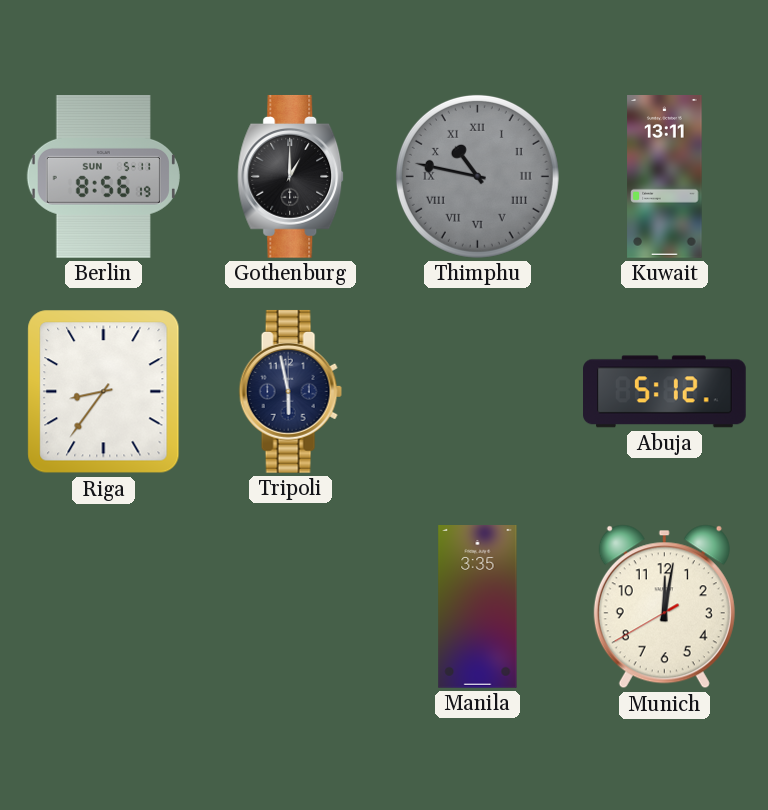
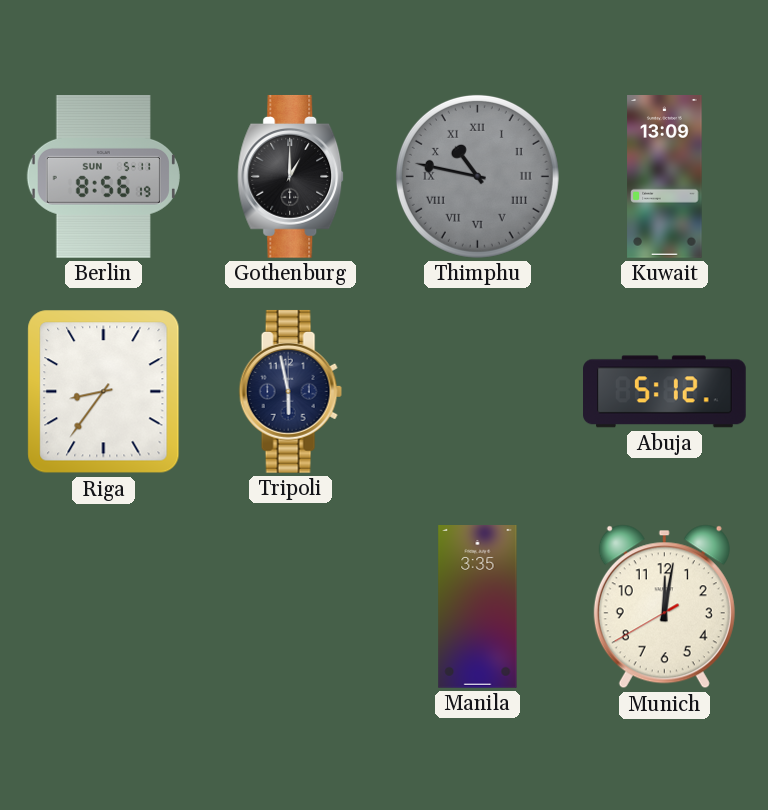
Kuwait: 13:11 -> 13:09 (665, 177)
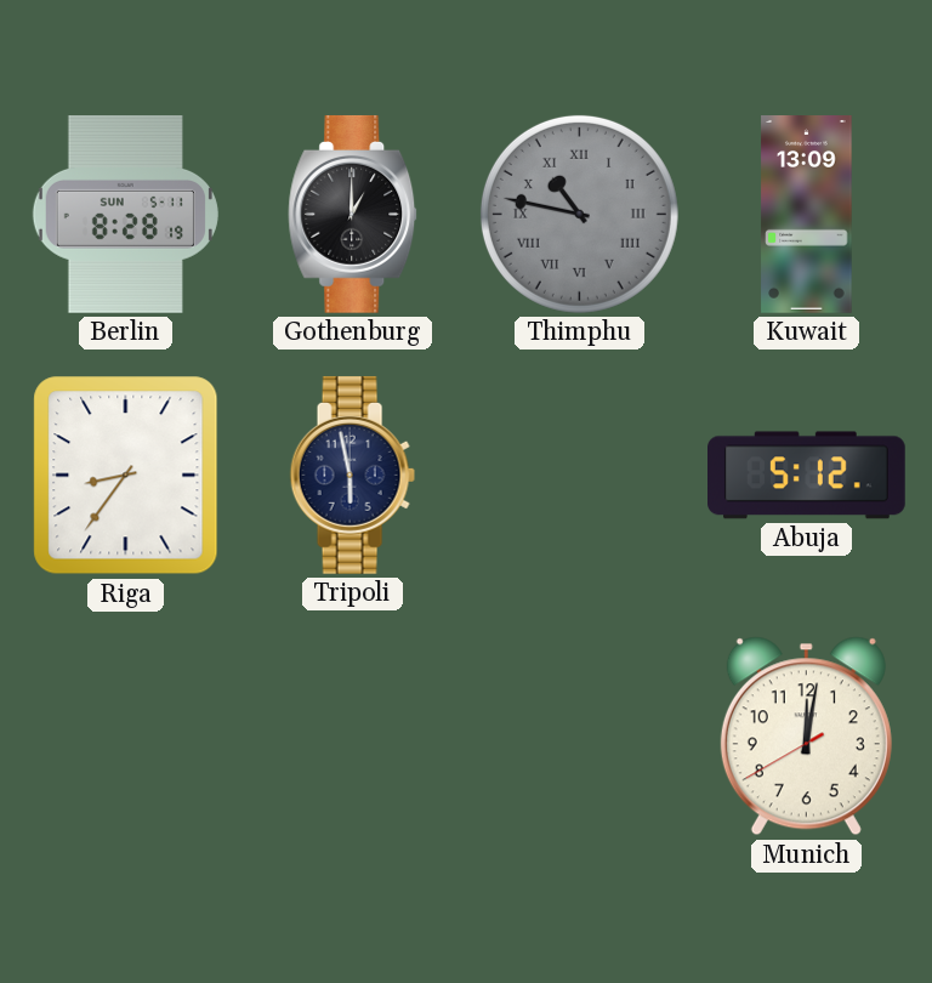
Berlin: 8:56 -> 8:28 (125, 215)
Manila: 3:35 -> none (478, 607)
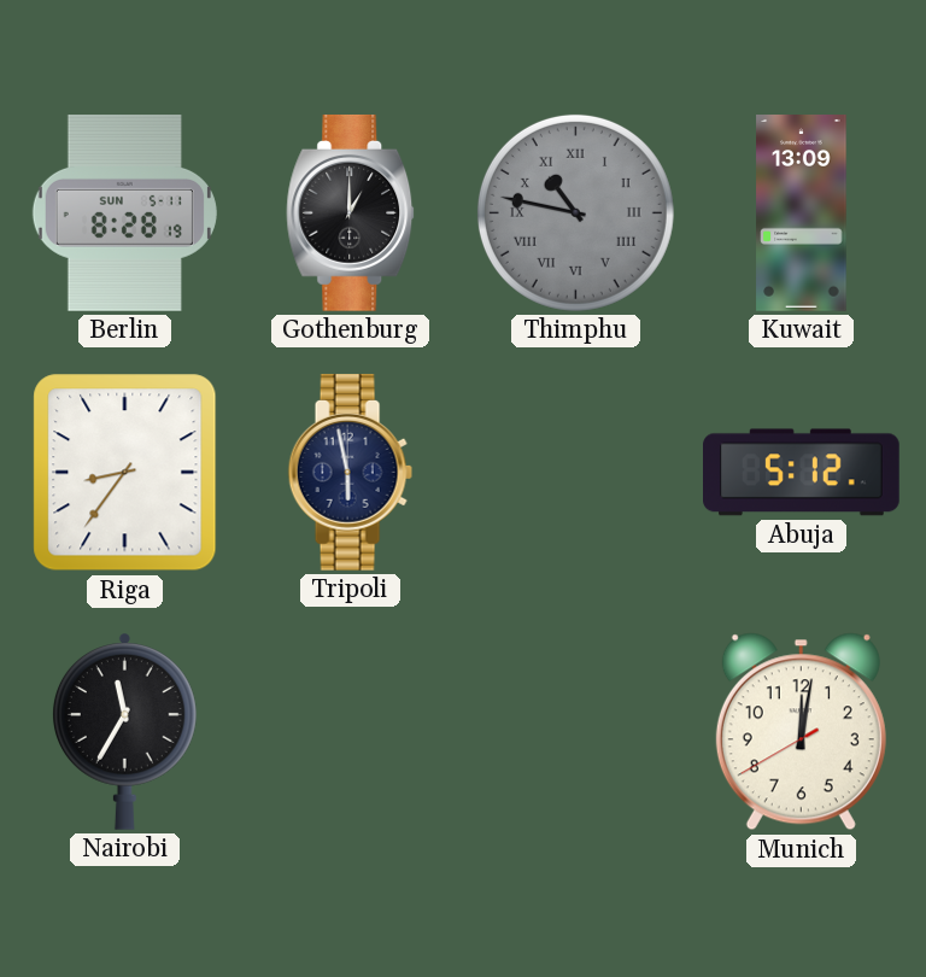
Nairobi: none -> 11:35 (124, 731)
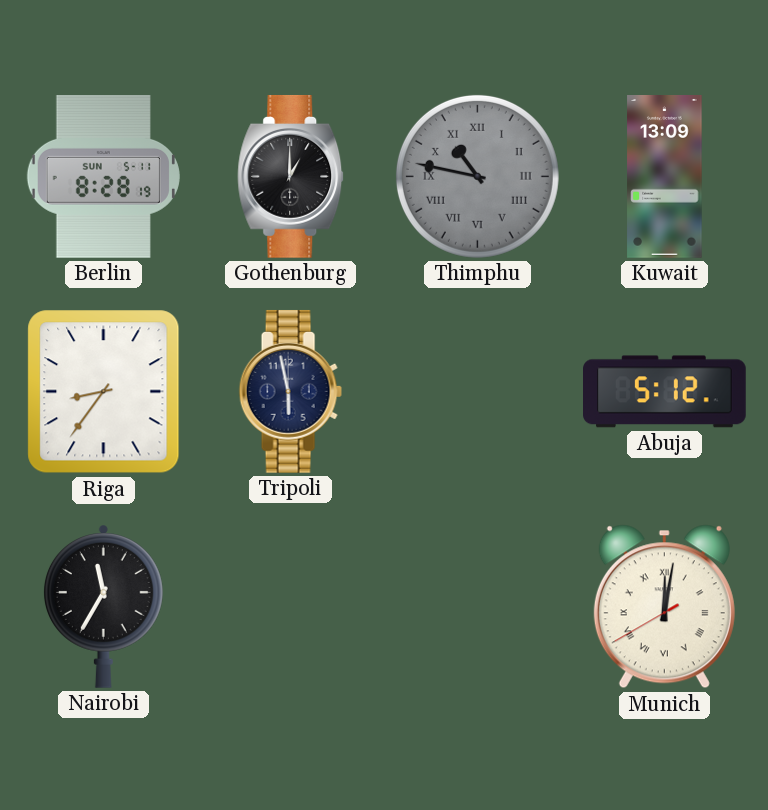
Munich numerals: Arabic -> Roman (664, 607)
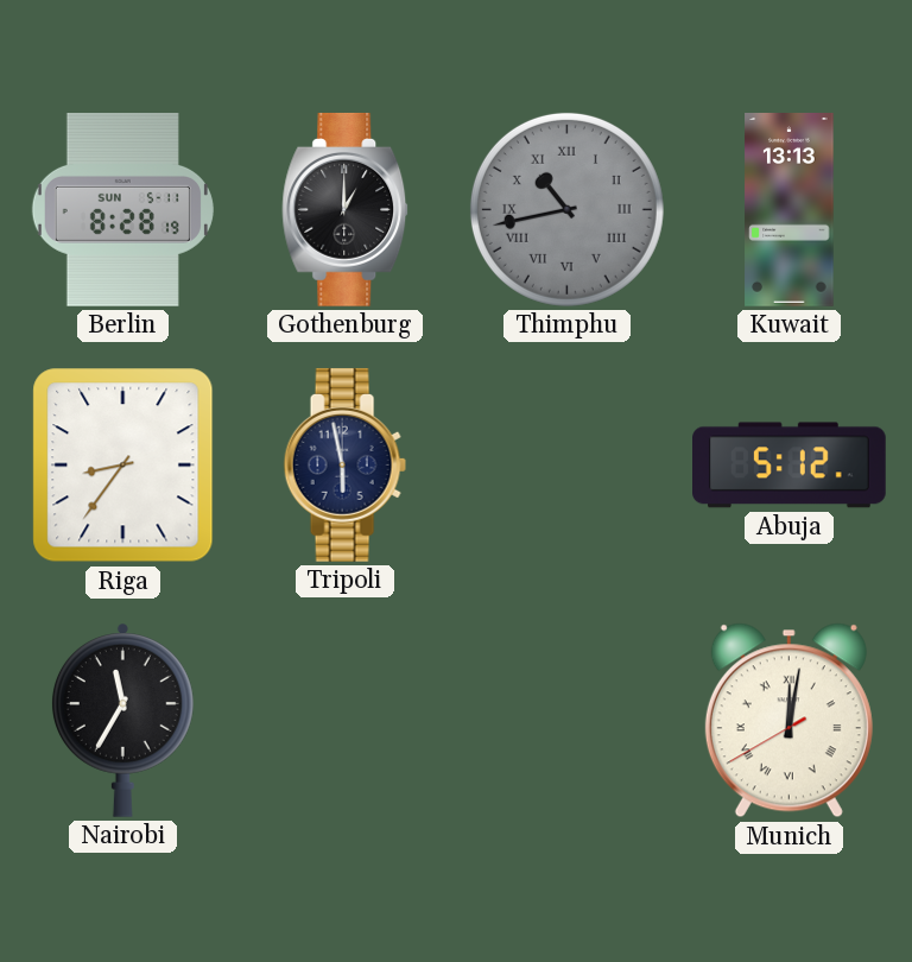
Thimphu: 10:47 -> 10:43 (566, 209)
Kuwait: 13:09 -> 13:13 (790, 210)
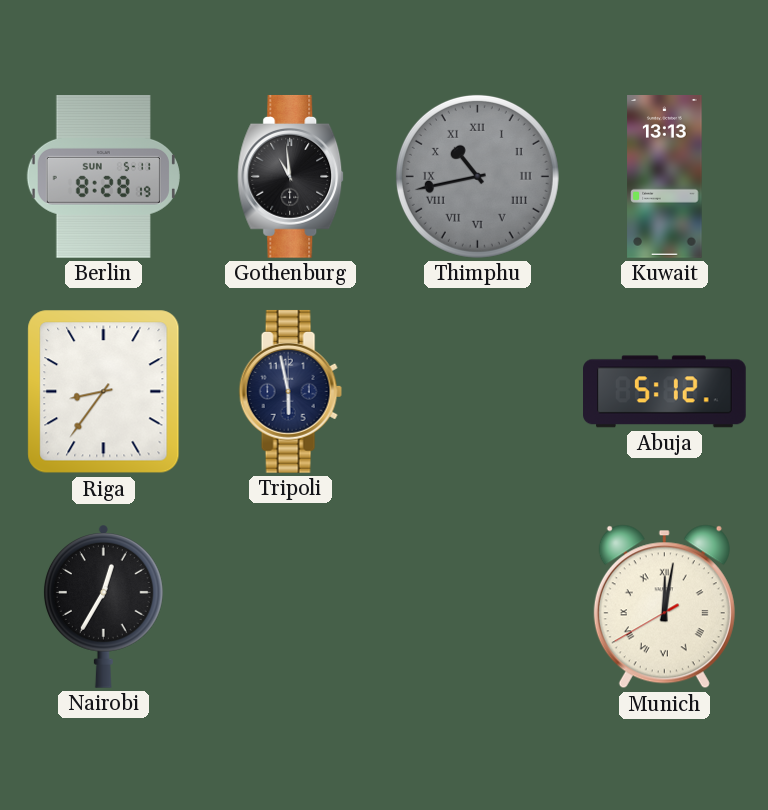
Gothenburg: 1:00 -> 10:59 (291, 176)
Nairobi: 11:35 -> 12:35 (103, 606)
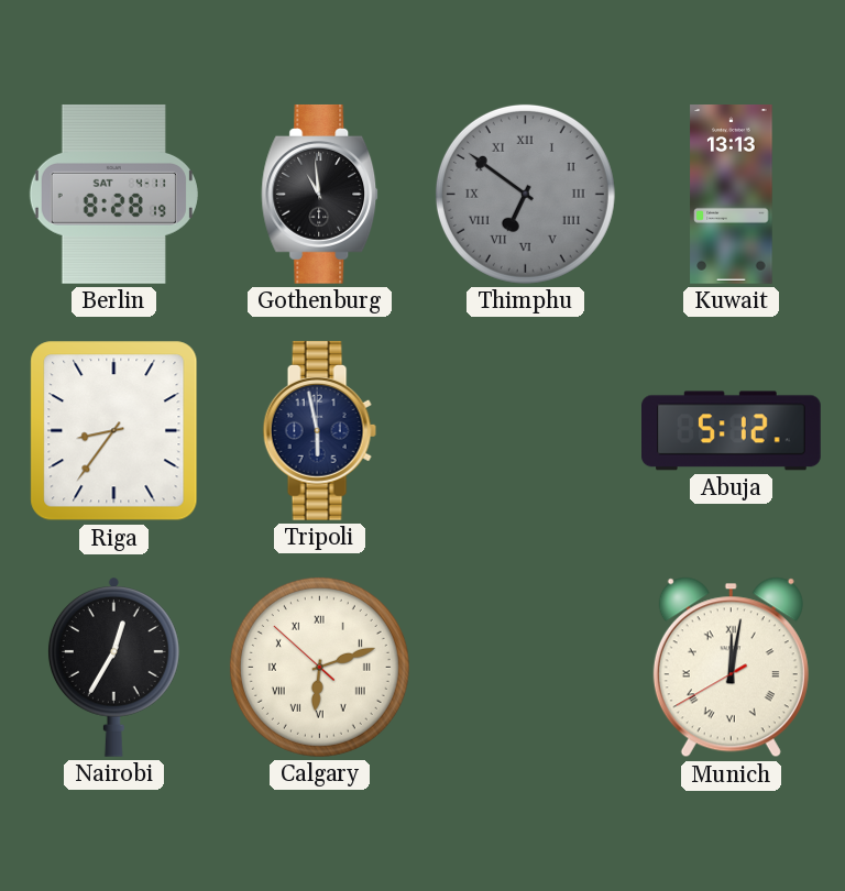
Berlin date: SUN 5-11 -> SAT 4-11 (113, 195)
Thimphu: 10:43 -> 6:51 (525, 194)
Calgary: none -> 6:11 (319, 667)
